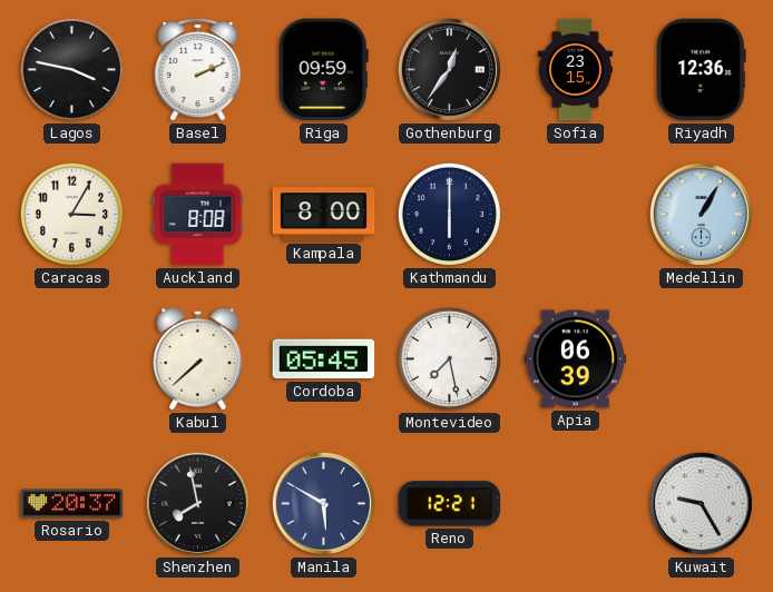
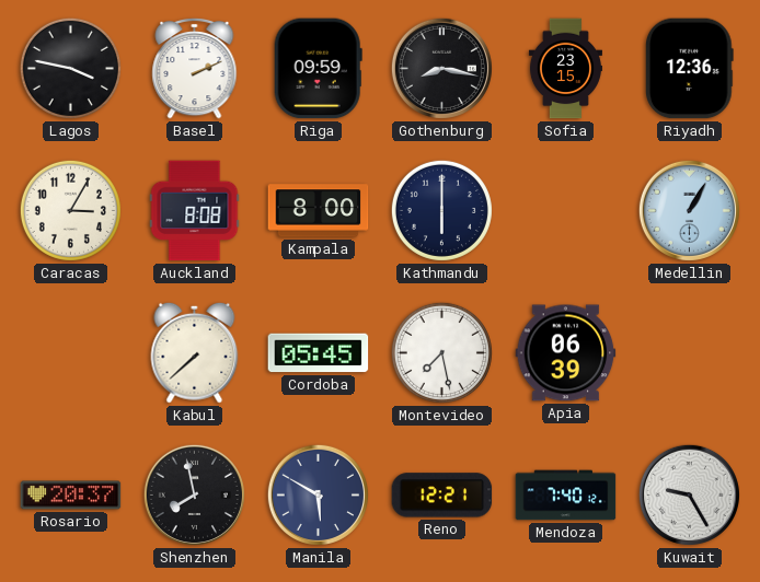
Gothenburg: 12:36 -> 8:17 (441, 68)
Mendoza: none -> 7:40 (566, 496)
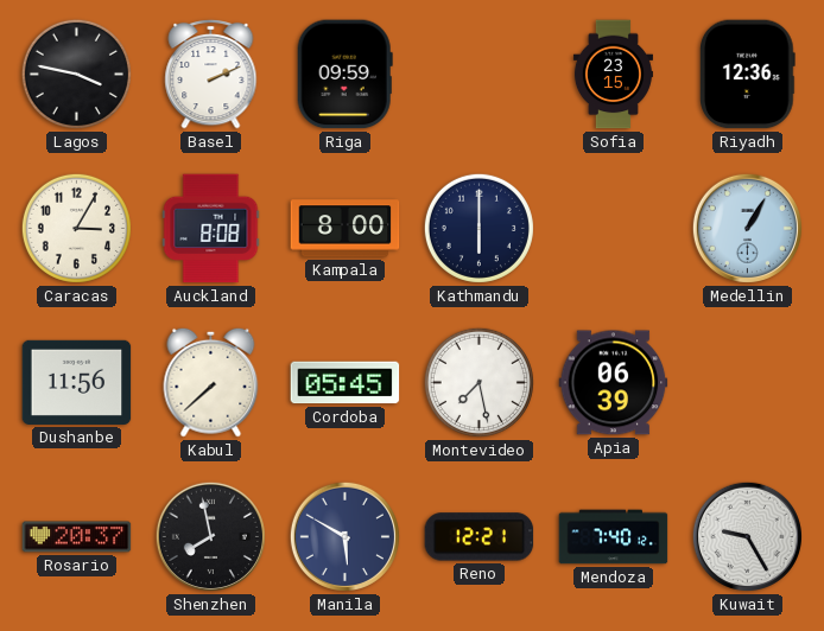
Gothenburg: 8:17 -> none (441, 68)
Dushanbe: none -> 11:56 (77, 382)
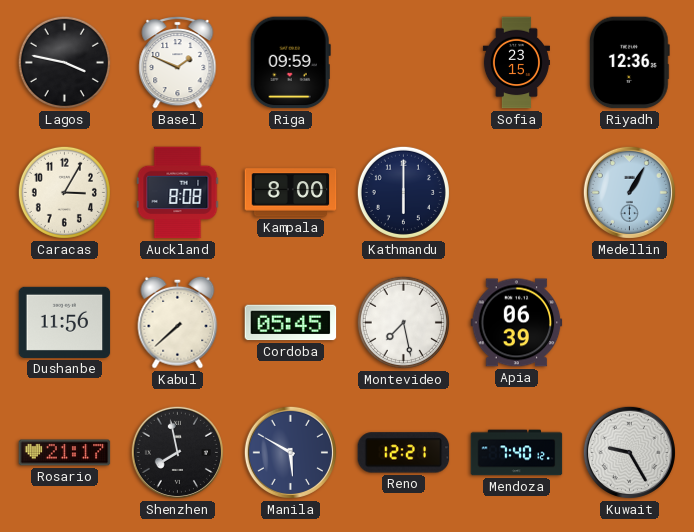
Basel: 2:11 -> 1:49 (178, 62)
Rosario: 20:37 -> 21:17 (65, 453)
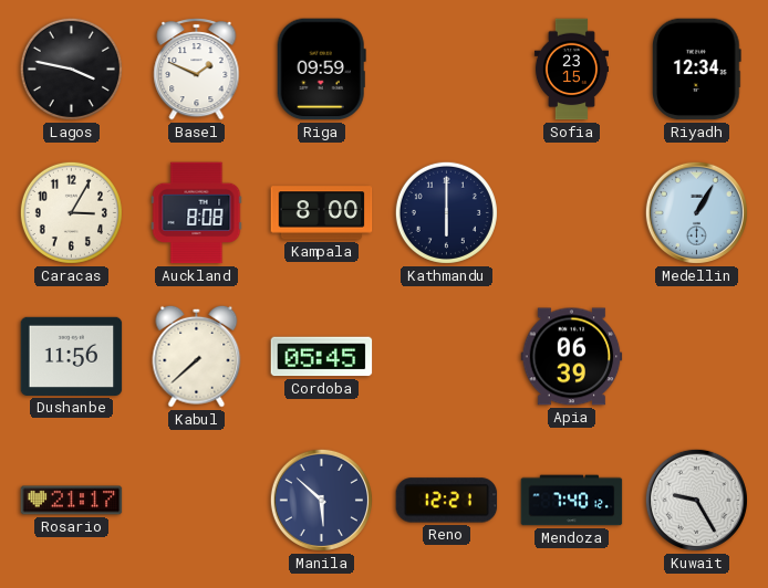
Riyadh: 12:36 -> 12:34 (696, 70)
Montevideo: 7:28 -> none (403, 322)
Shenzhen: 7:58 -> none (177, 452)
Manila: 5:50 -> 5:52 (321, 500)
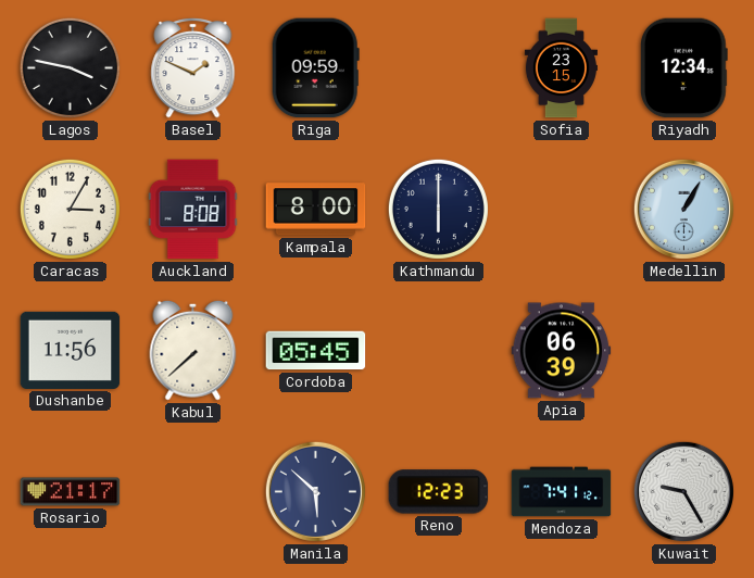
Reno: 12:21 -> 12:23 (439, 492)
Mendoza: 7:40 -> 7:41 (562, 492)
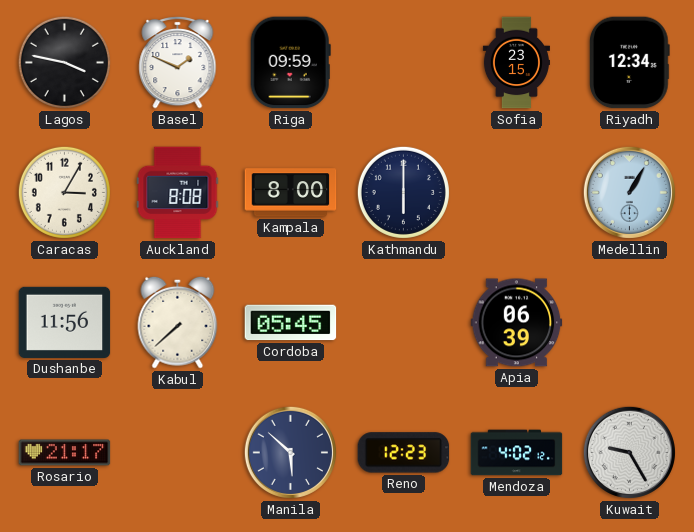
Mendoza: 7:41 -> 4:02 (517, 453)
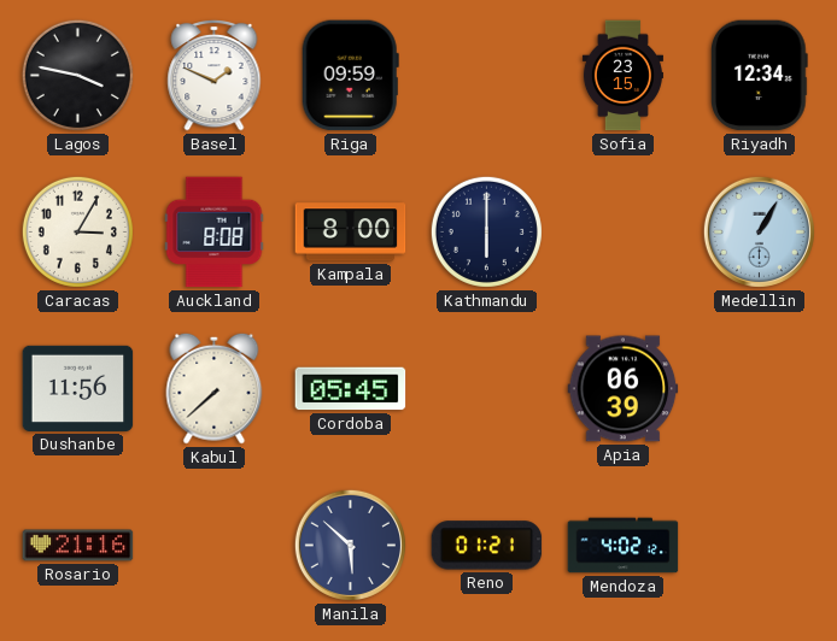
Rosario: 21:17 -> 21:16 (78, 546)
Reno: 12:23 -> 01:21 (487, 546)
Kuwait: 9:25 -> none (629, 452)
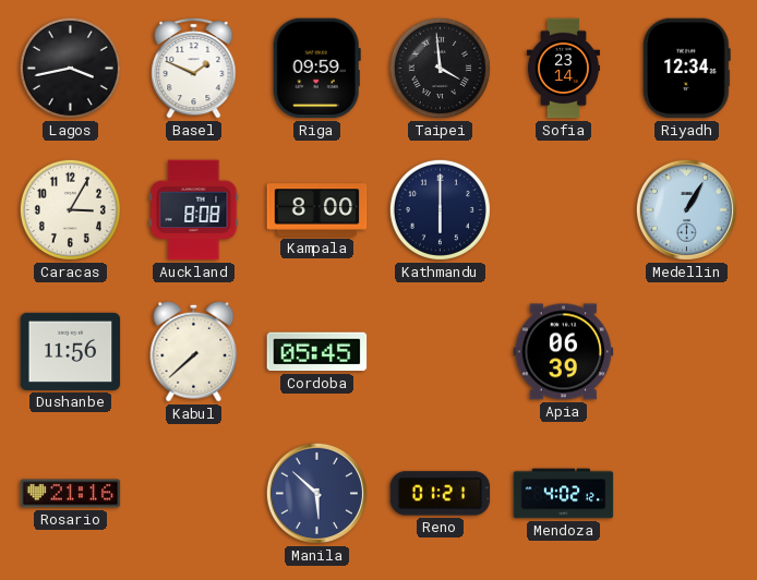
Lagos: 3:47 -> 3:43 (70, 68)
Taipei: none -> 3:59 (440, 68)
Sofia: 23:15 -> 23:14 (563, 69)
